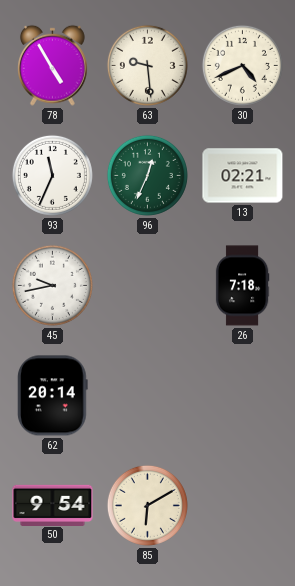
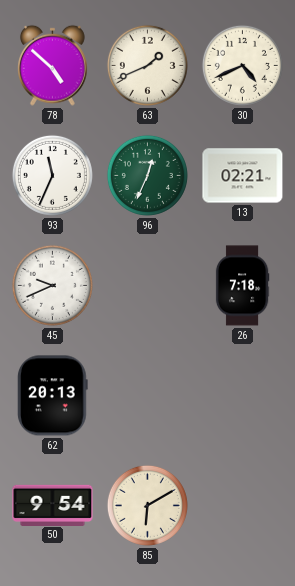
78: 4:55 -> 4:52 (52, 65)
63: 9:29 -> 1:41 (147, 65)
45: 9:43 -> 9:41 (52, 285)
62: 20:14 -> 20:13 (53, 396)
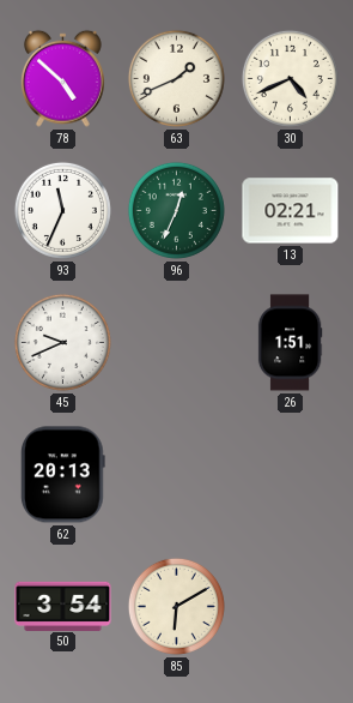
26: 7:18 -> 1:51 (290, 343)
50: 9:54 -> 3:54 (63, 606)
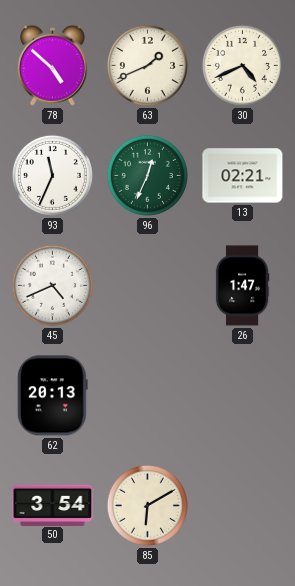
45: 9:41 -> 4:41 (52, 285)
26: 1:51 -> 1:47 (242, 286)
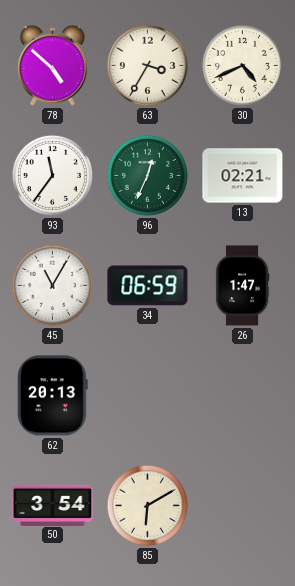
63: 1:41 -> 3:35 (147, 65)
93: 11:34 -> 11:36 (52, 175)
45: 4:41 -> 11:05 (52, 285)
34: none -> 06:59 (148, 286)
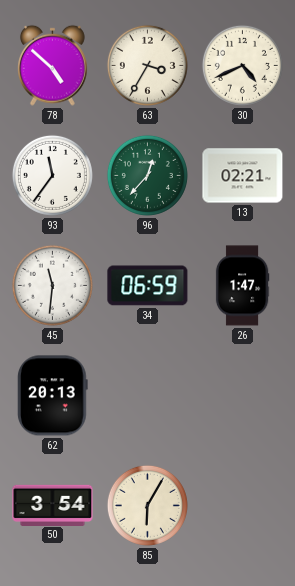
96: 12:34 -> 12:37 (147, 175)
45: 11:05 -> 11:31 (52, 285)
85: 6:10 -> 6:05 (147, 505)
